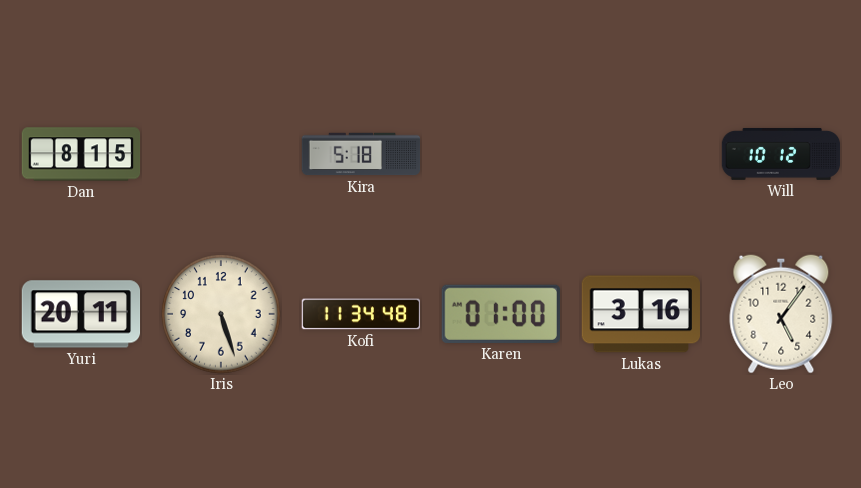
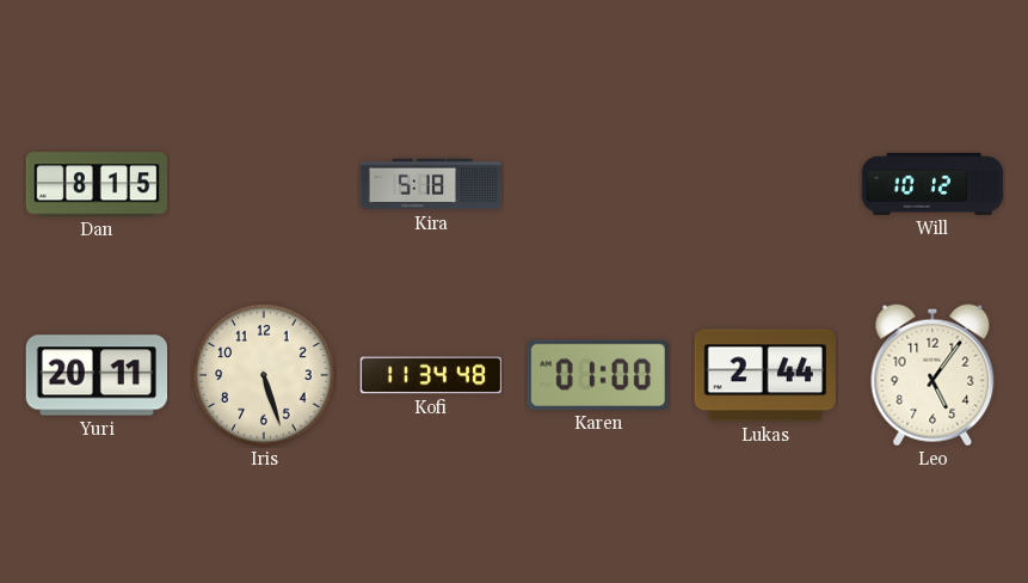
Lukas: 3:16 -> 2:44 (764, 375)
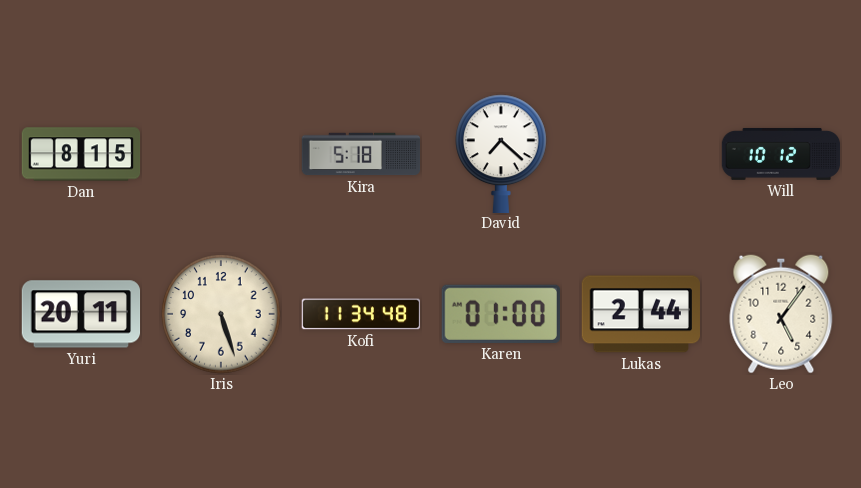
David: none -> 7:22 (502, 153)
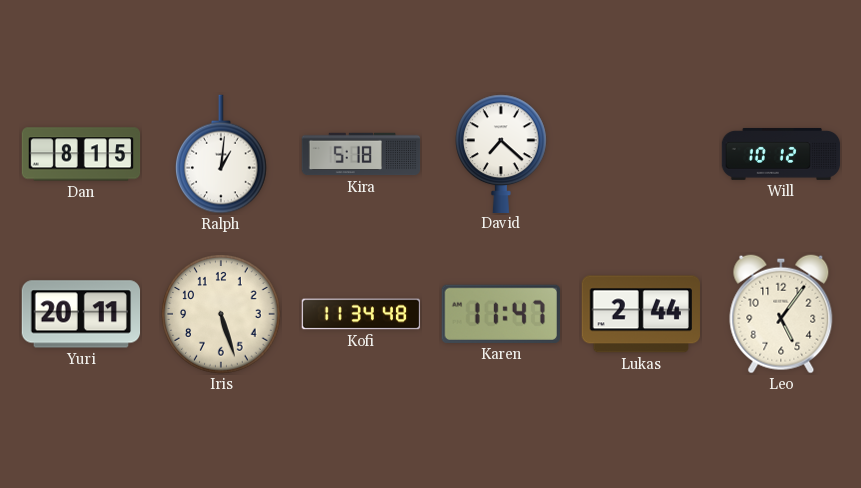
Ralph: none -> 1:01 (222, 154)
Karen: 01:00 -> 11:47 (501, 314)
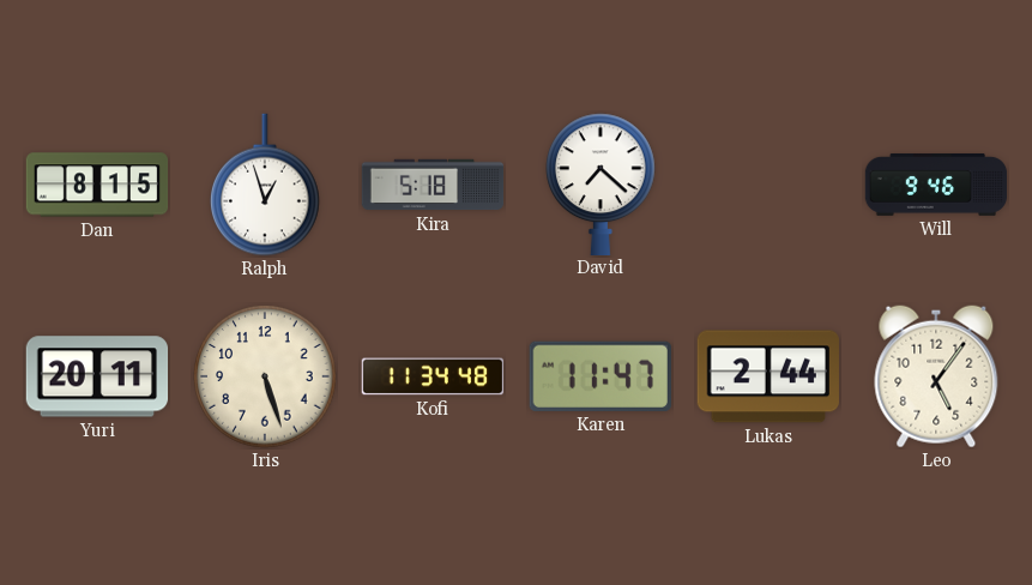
Ralph: 1:01 -> 12:57 (266, 185)
Will: 10:12 -> 9:46 (936, 185)
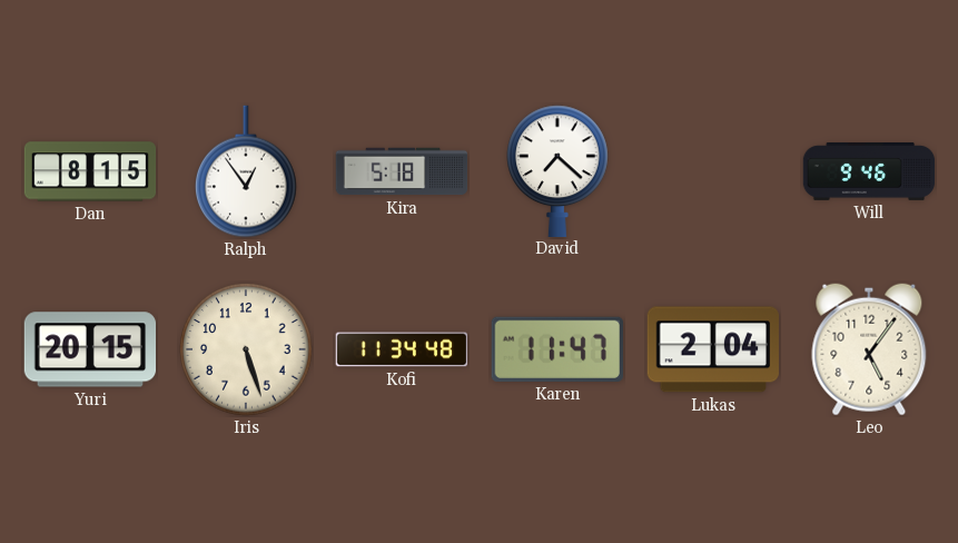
Ralph: 12:57 -> 12:54 (247, 171)
Yuri: 20:11 -> 20:15 (90, 349)
Lukas: 2:44 -> 2:04 (712, 349)
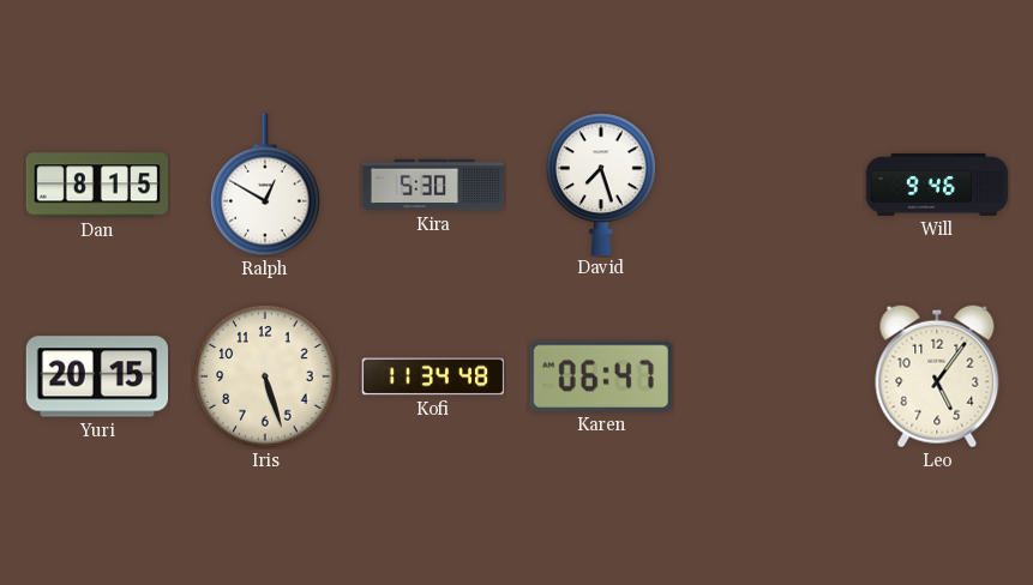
Ralph: 12:54 -> 12:50 (266, 185)
Kira: 5:18 -> 5:30 (433, 185)
David: 7:22 -> 7:27 (602, 183)
Karen: 11:47 -> 06:47 (601, 376)
Lukas: 2:04 -> none (712, 349)
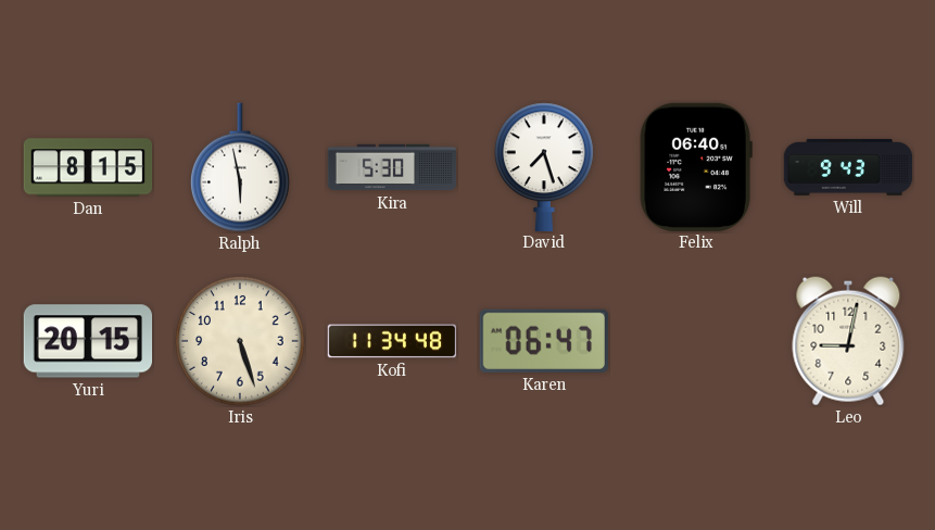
Ralph: 12:50 -> 5:58 (241, 167)
Felix: none -> 06:40 (696, 166)
Will: 9:46 -> 9:43 (848, 167)
Leo: 5:06 -> 9:02 (848, 341)
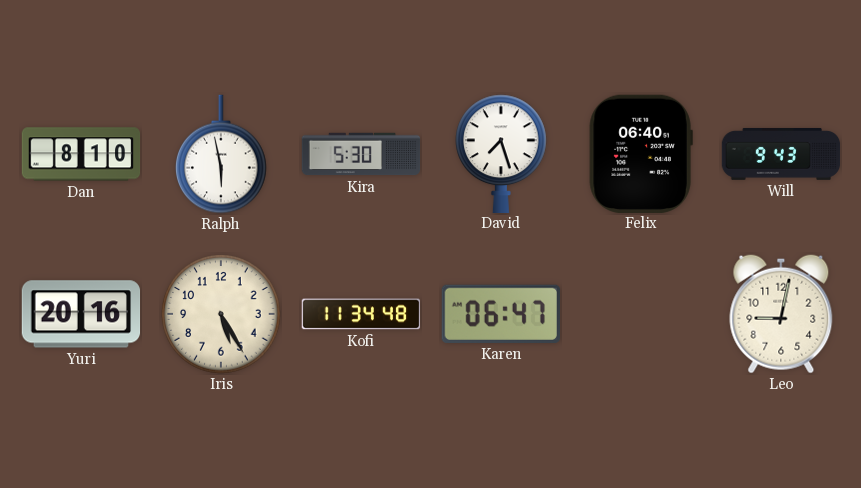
Dan: 8:15 -> 8:10 (81, 154)
Yuri: 20:15 -> 20:16 (81, 314)
Iris: 5:27 -> 5:25 (221, 314)
